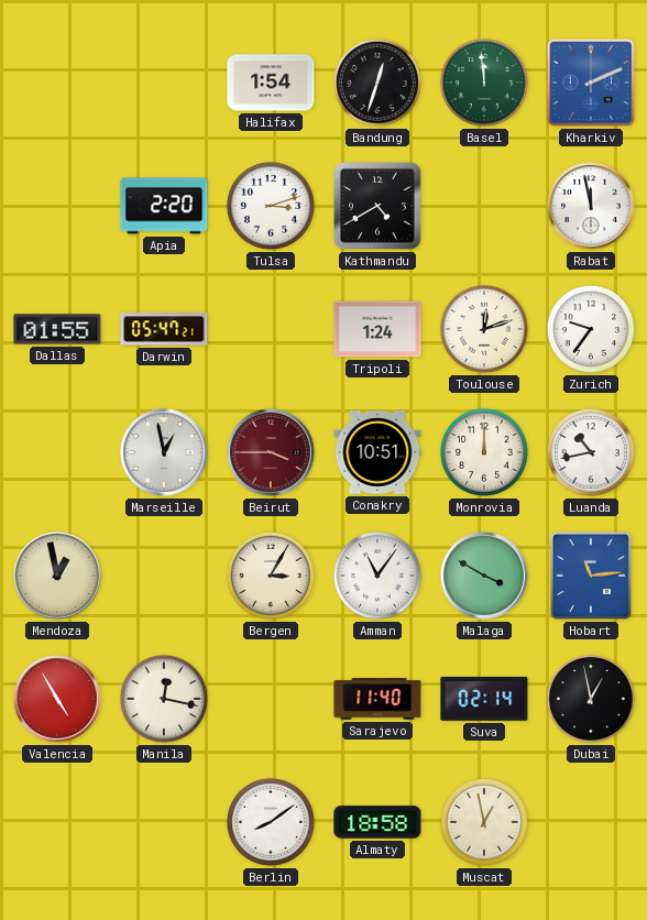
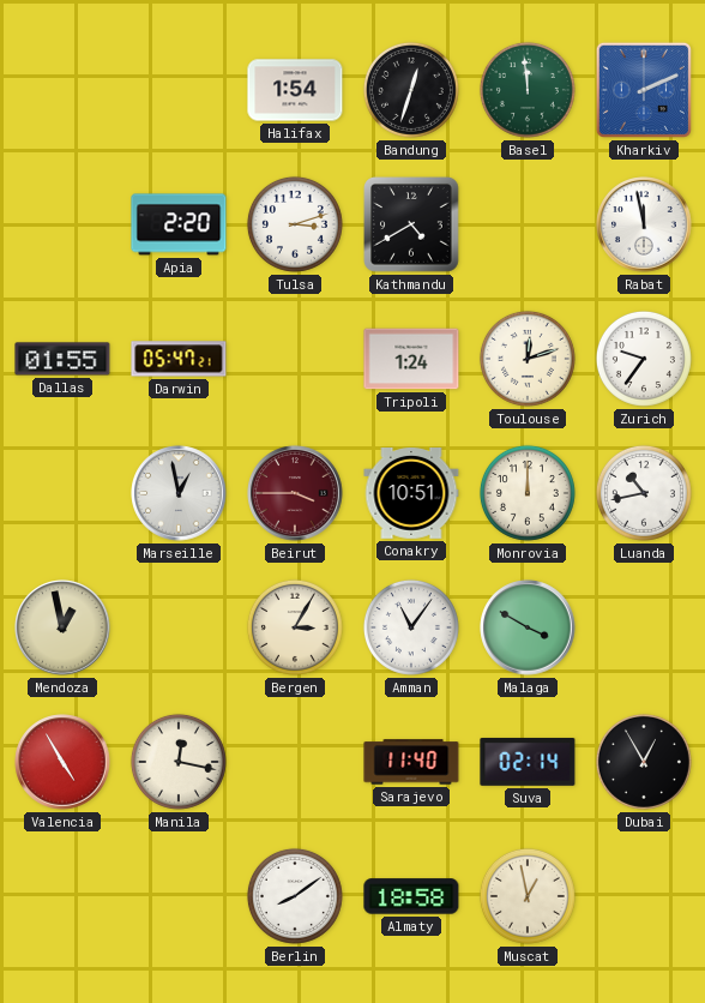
Hobart: 11:14 -> none (591, 576)
Dubai: 12:58 -> 12:55 (644, 762)
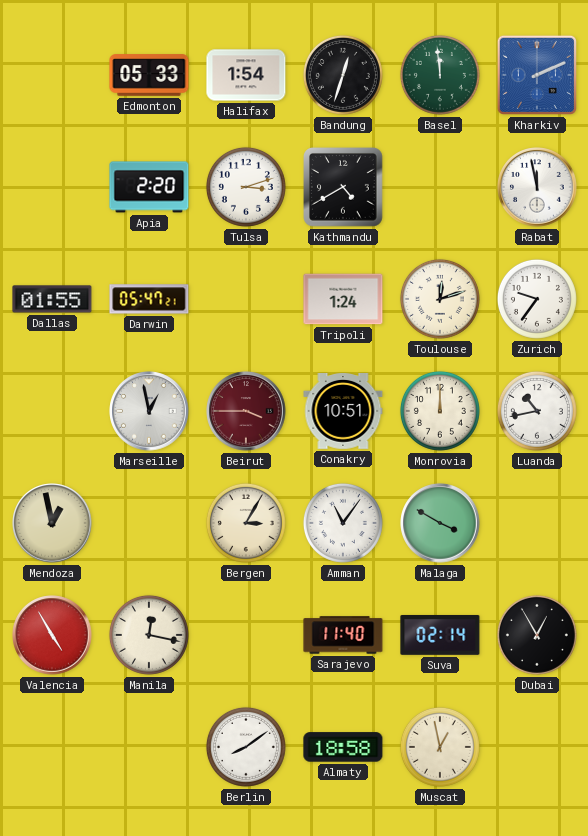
Edmonton: none -> 05:33 (149, 75)
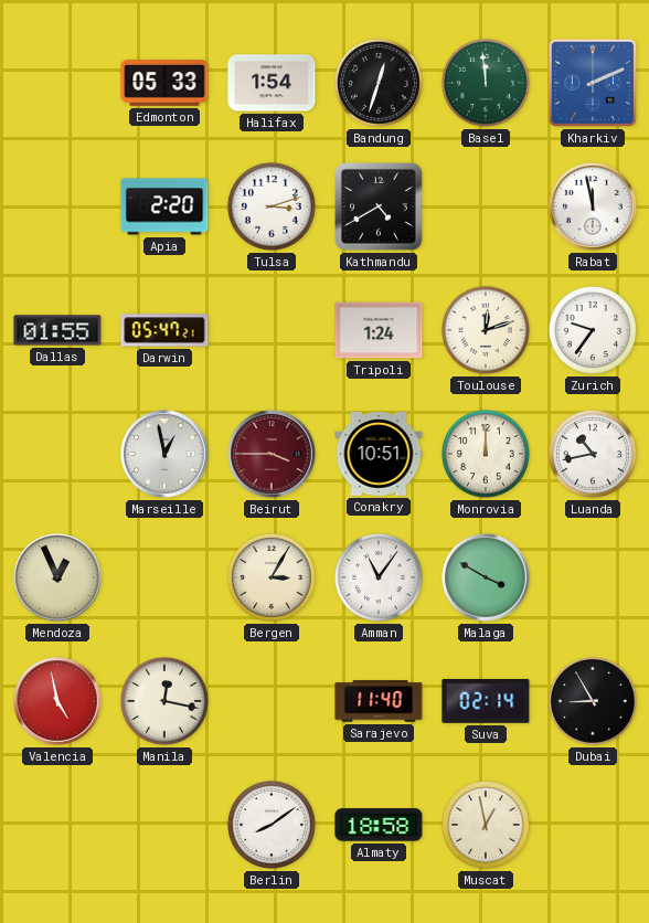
Mendoza: 12:58 -> 12:56 (57, 577)
Valencia: 4:55 -> 4:58 (57, 701)
Dubai: 12:55 -> 8:55 (593, 701)
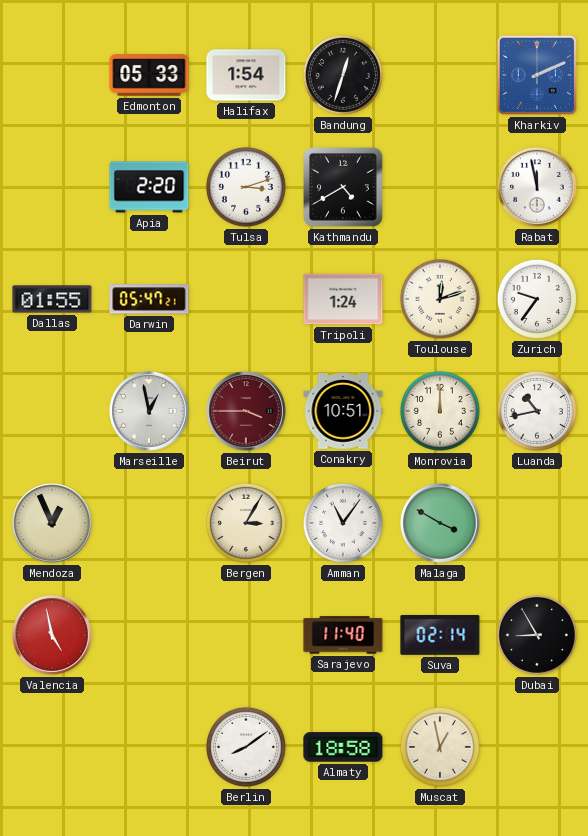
Basel: 11:59 -> none (486, 83)
Manila: 12:17 -> none (164, 701)
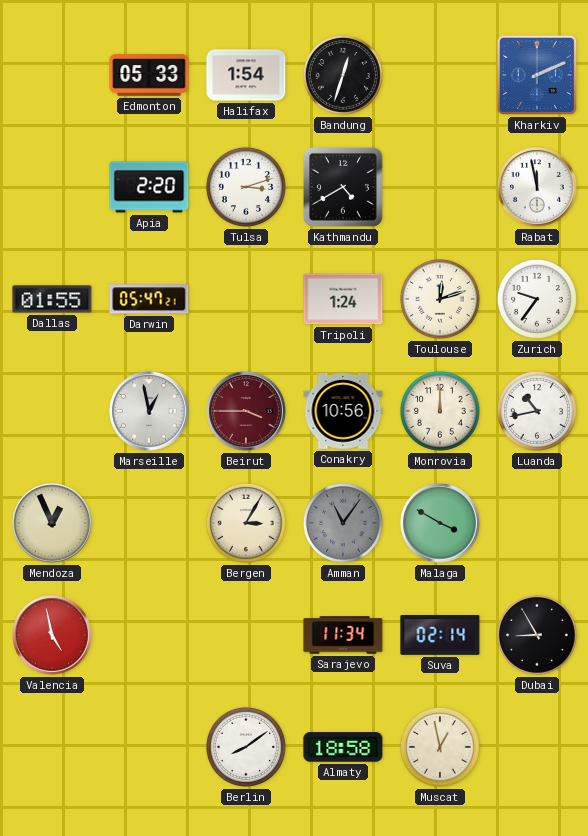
Conakry: 10:51 -> 10:56 (343, 412)
Amman dial: white -> grey (343, 523)
Sarajevo: 11:40 -> 11:34 (343, 635)
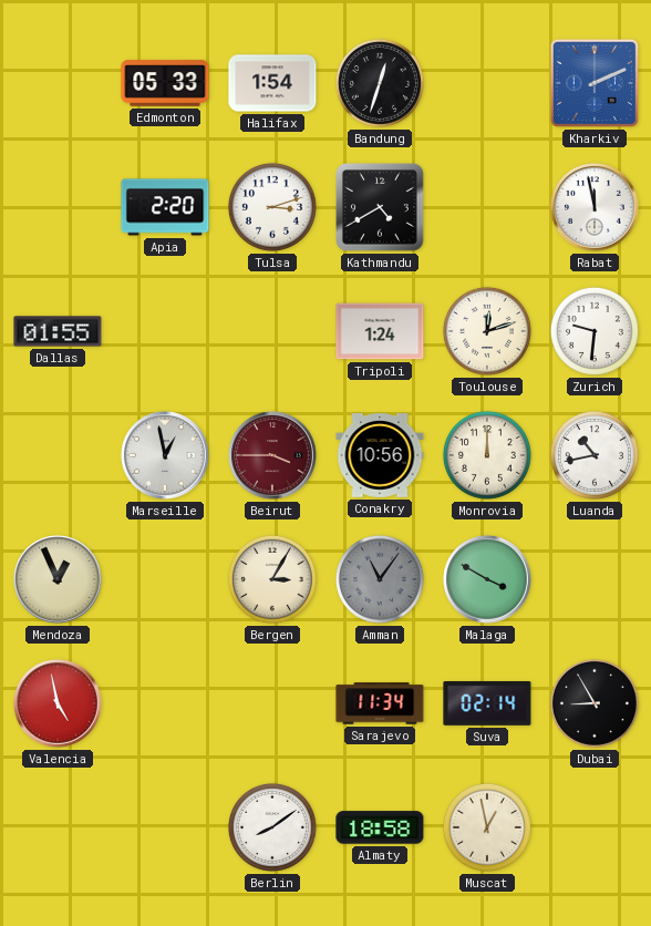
Darwin: 05:47 -> none (149, 299)
Zurich: 9:36 -> 9:31 (595, 331)
